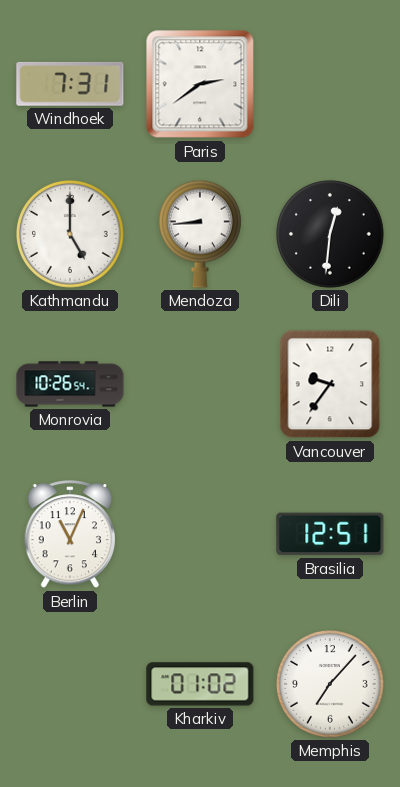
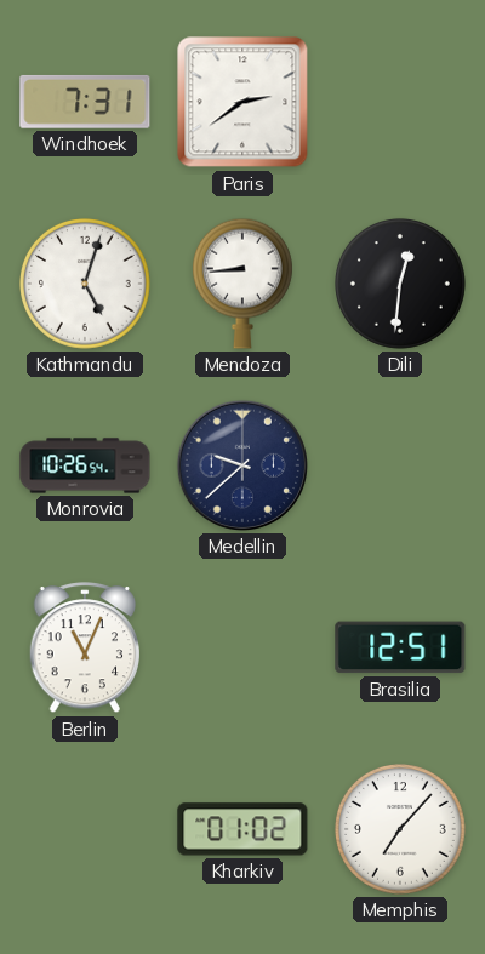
Kathmandu: 5:00 -> 5:03 (86, 285)
Medellin: none -> 9:38 (242, 465)
Vancouver: 9:36 -> none (330, 384)
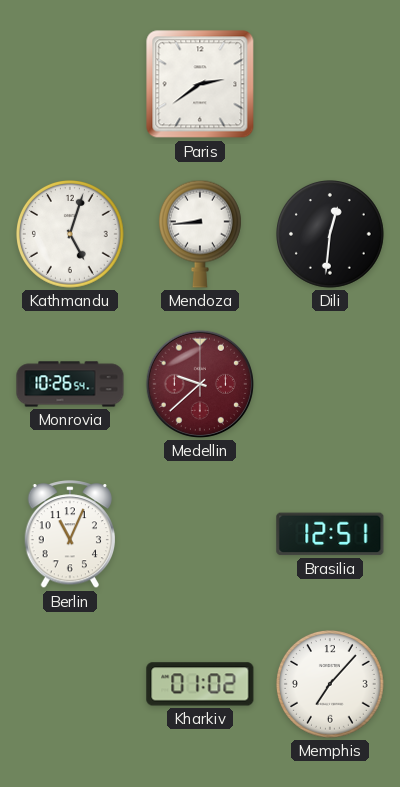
Windhoek: 7:31 -> none (85, 102)
Medellin dial: navy -> burgundy (200, 384)
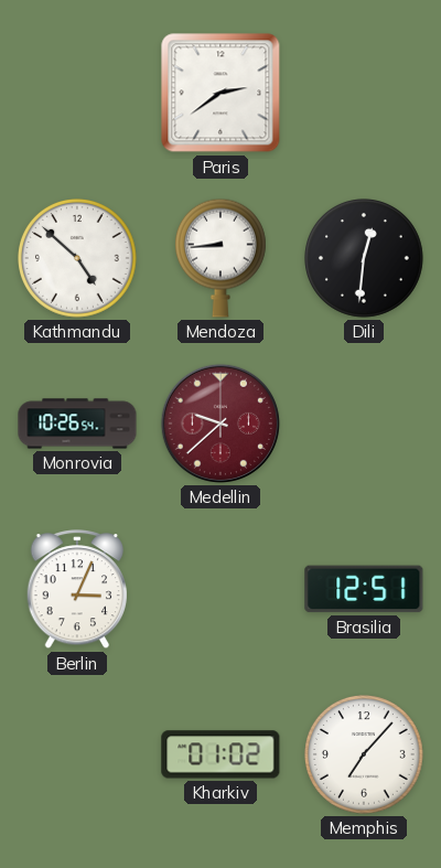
Kathmandu: 5:03 -> 4:52 (78, 259)
Berlin: 11:04 -> 3:04 (76, 590)
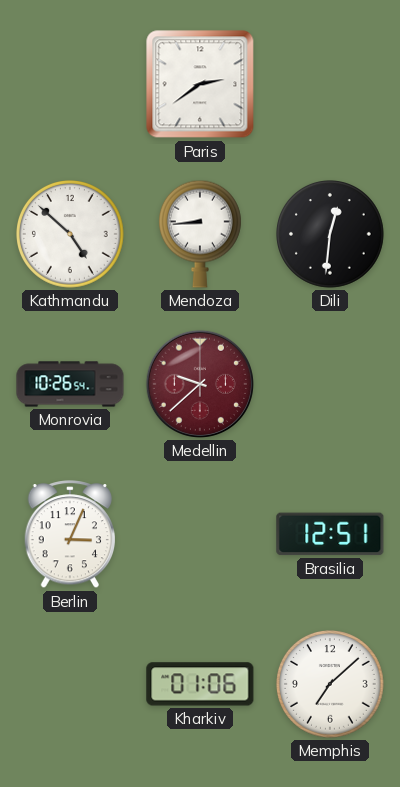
Kharkiv: 01:02 -> 01:06 (200, 684)
Memphis: 7:07 -> 7:08 (331, 685)
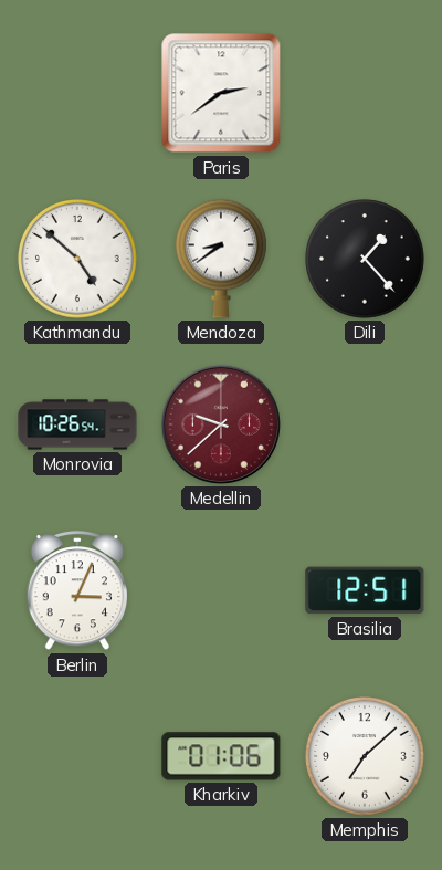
Mendoza: 8:44 -> 8:39 (221, 259)
Dili: 12:31 -> 1:23 (366, 260)
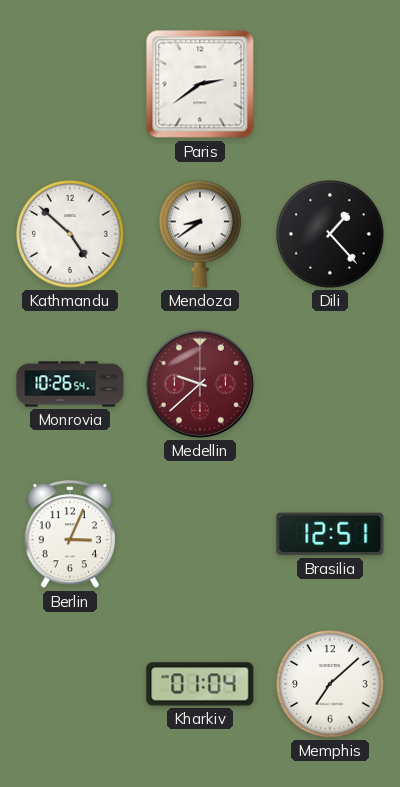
Kharkiv: 01:06 -> 01:04 (200, 684)
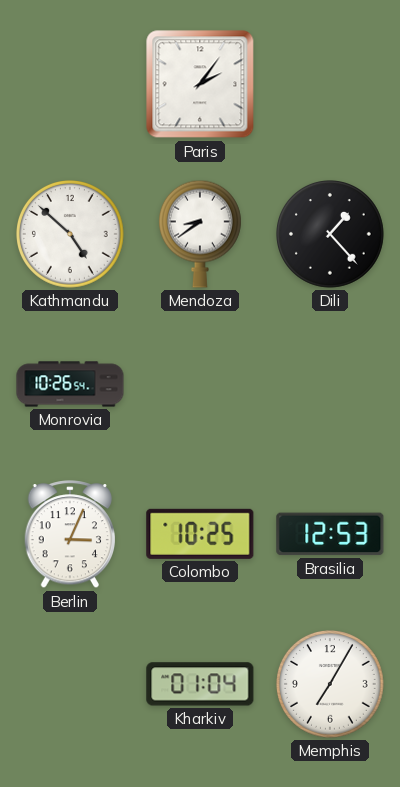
Paris: 2:39 -> 2:06 (200, 84)
Medellin: 9:38 -> none (200, 384)
Colombo: none -> 10:25 (200, 534)
Brasilia: 12:51 -> 12:53 (330, 534)
Memphis: 7:08 -> 7:05 (331, 685)
